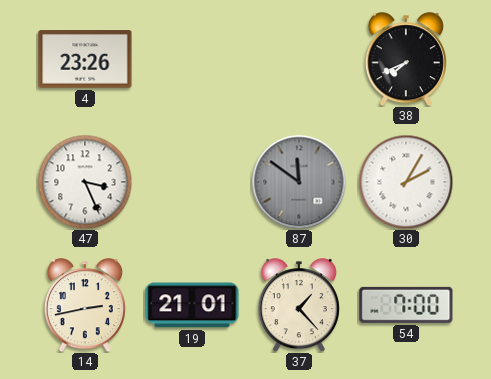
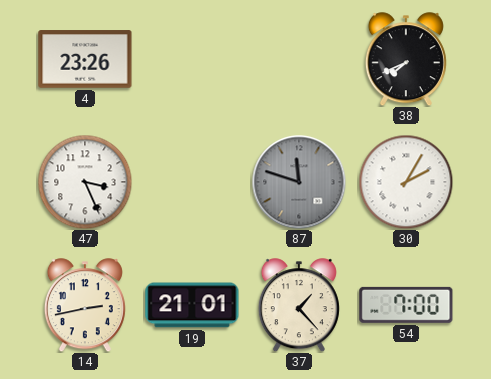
87: 11:51 -> 11:48 (299, 182)
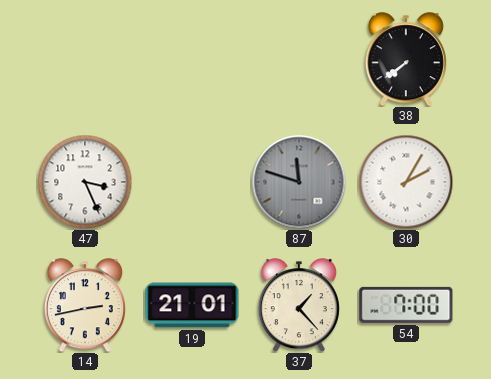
4: 23:26 -> none (85, 59)
38: 7:41 -> 7:39 (406, 59)
